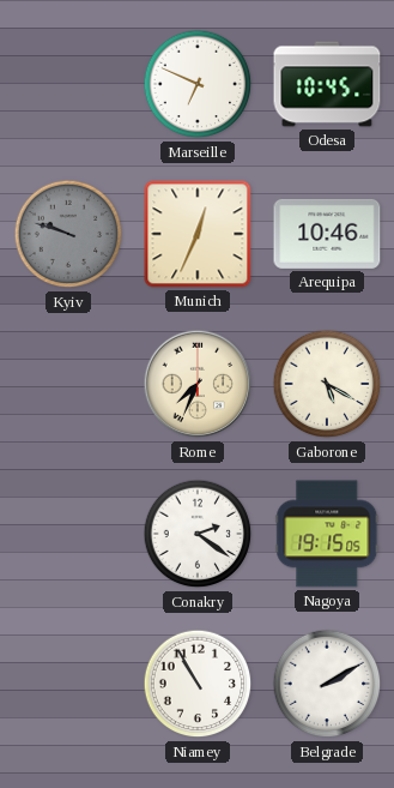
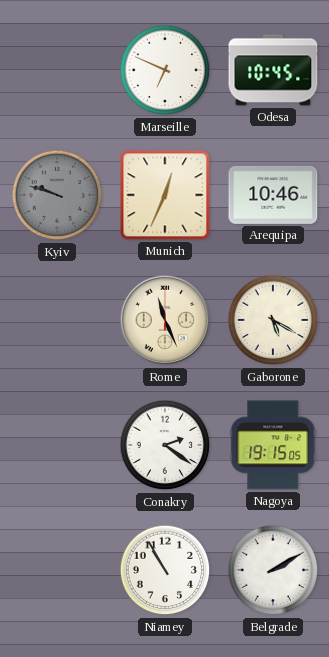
Rome: 7:34 -> 11:26 (165, 320)
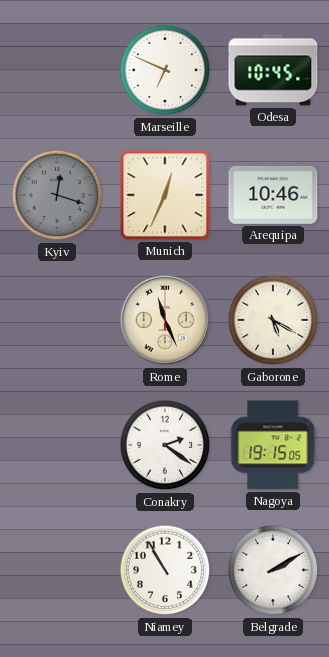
Kyiv: 9:48 -> 12:18 (57, 195)
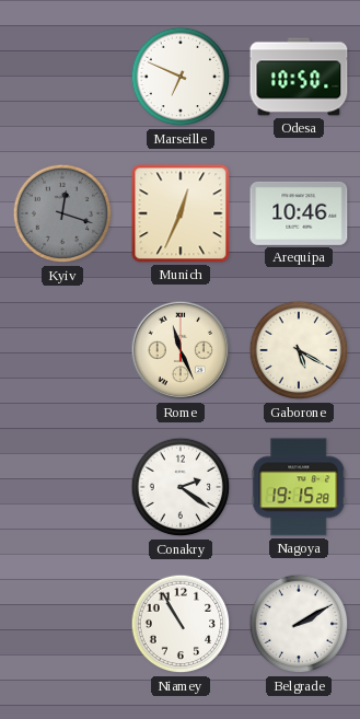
Odesa: 10:45 -> 10:50 (299, 77)
Nagoya: 19:15:05 -> 19:15:28 (299, 487)
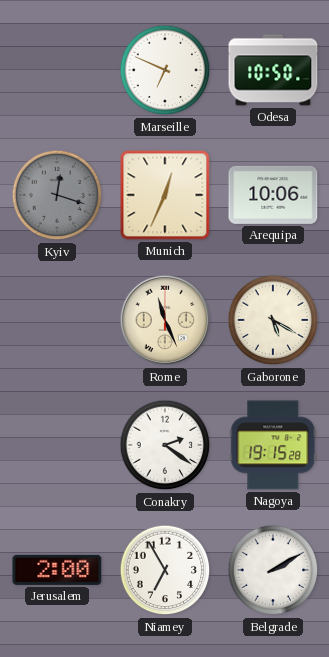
Arequipa: 10:46 -> 10:06 (273, 195)
Jerusalem: none -> 2:00 (57, 570)
Niamey: 10:55 -> 6:55 (165, 570)
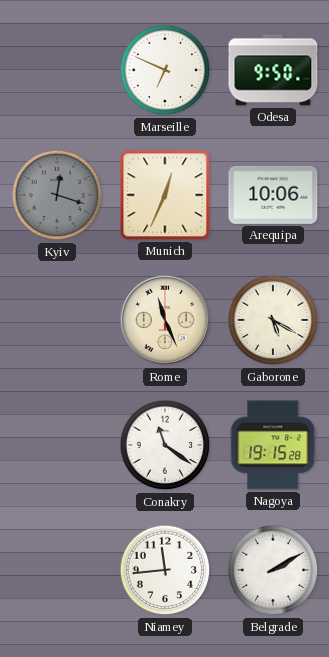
Odesa: 10:50 -> 9:50 (273, 70)
Conakry: 2:21 -> 11:21 (165, 445)
Jerusalem: 2:00 -> none (57, 570)
Niamey: 6:55 -> 11:44 (165, 570)
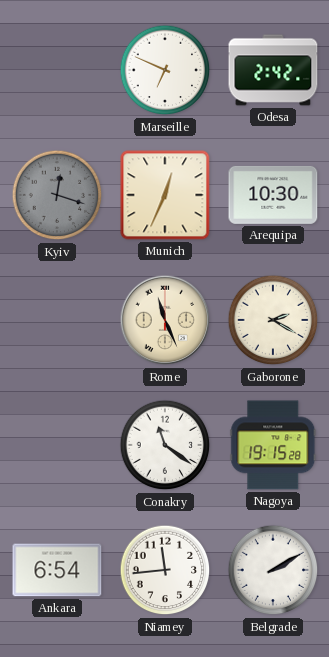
Odesa: 9:50 -> 2:42 (273, 70)
Arequipa: 10:06 -> 10:30 (273, 195)
Gaborone: 5:20 -> 2:20 (273, 320)
Ankara: none -> 6:54 (57, 570)
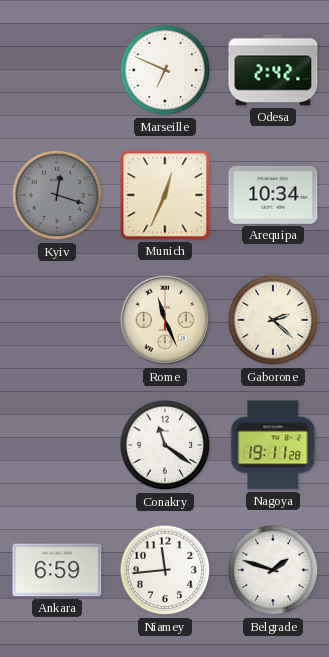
Arequipa: 10:30 -> 10:34 (273, 195)
Gaborone: 2:20 -> 2:22 (273, 320)
Nagoya: 19:15 -> 19:11 (273, 445)
Ankara: 6:54 -> 6:59 (57, 570)
Belgrade: 2:10 -> 1:48 (273, 570)
